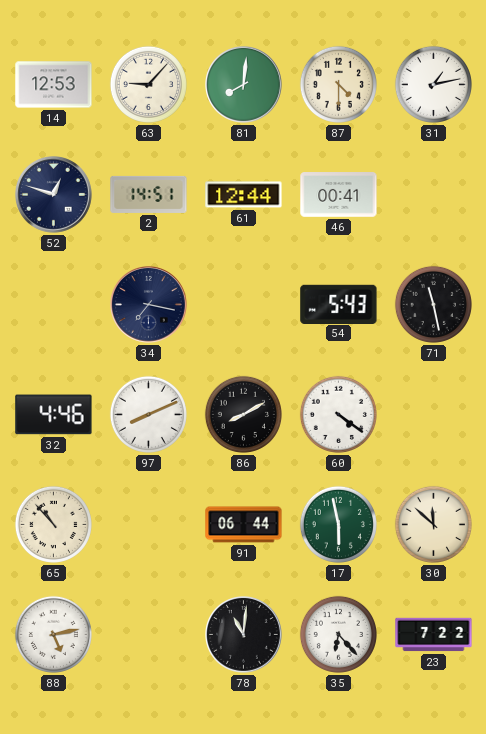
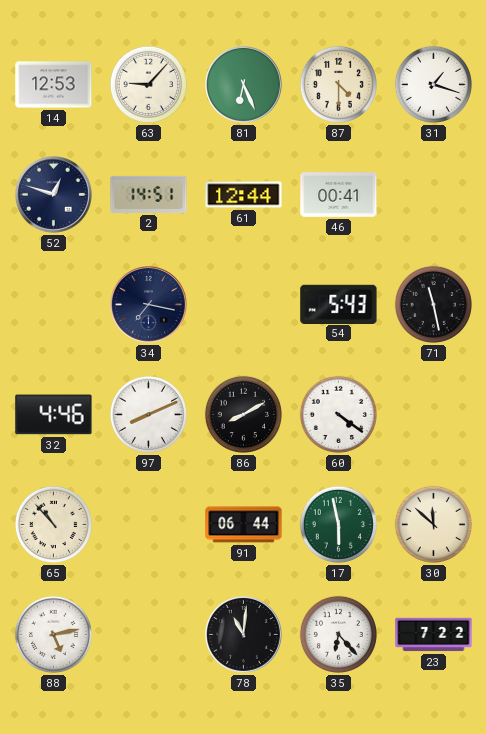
81: 8:01 -> 6:26 (244, 85)
31: 1:13 -> 1:18 (433, 84)
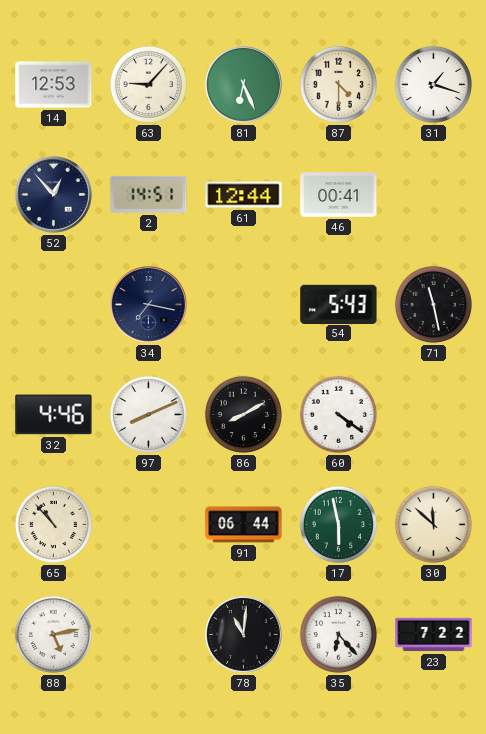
52: 12:48 -> 12:53 (54, 195)
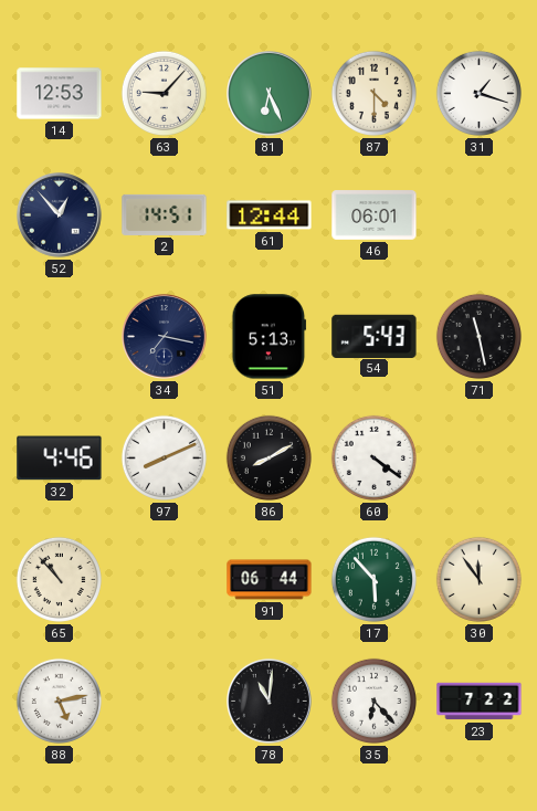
46: 00:41 -> 06:01 (375, 215)
51: none -> 5:13 (270, 337)
17: 5:58 -> 5:53 (373, 579)
30: 11:52 -> 11:54 (478, 579)
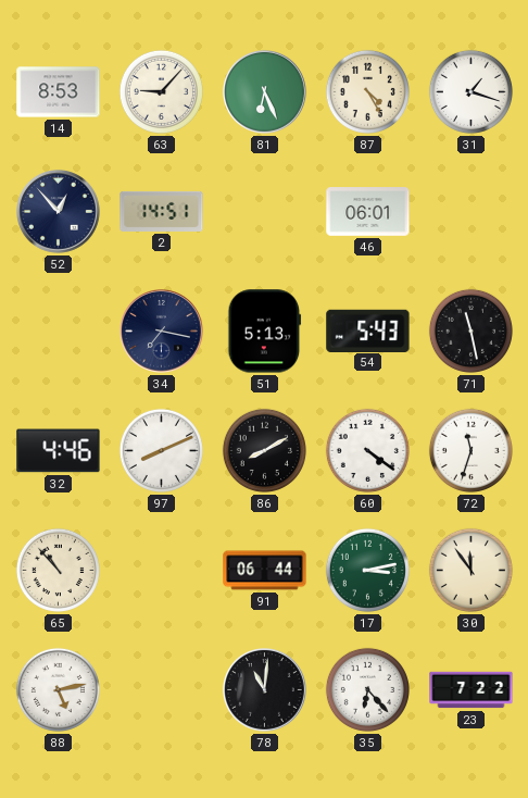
14: 12:53 -> 8:53 (59, 92)
87: 4:30 -> 4:25 (367, 91)
61: 12:44 -> none (270, 215)
72: none -> 11:33 (470, 450)
17: 5:53 -> 3:13 (367, 570)
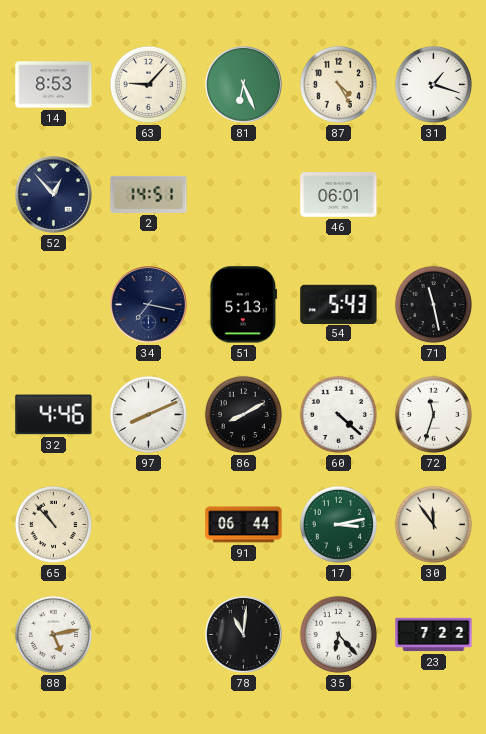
60: 4:21 -> 4:22 (338, 414)
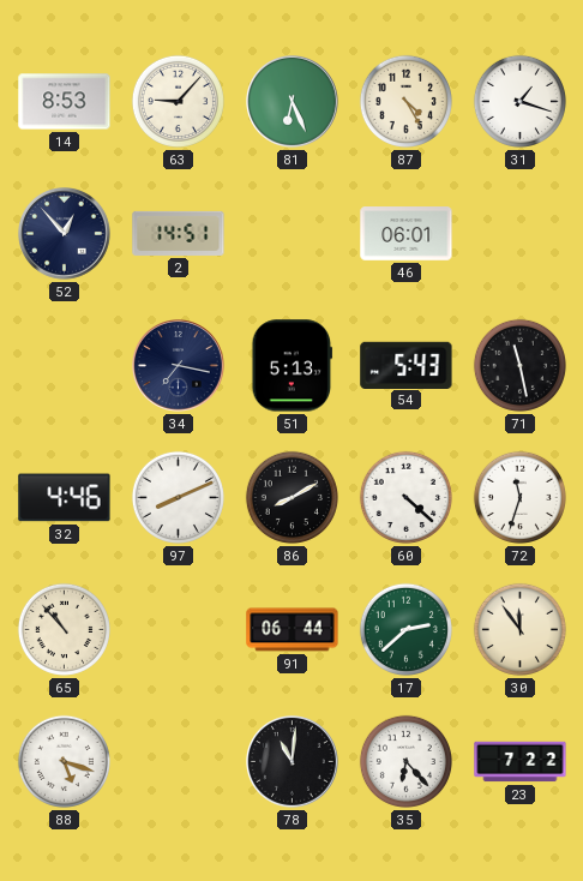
17: 3:13 -> 2:38 (405, 629)
88: 5:13 -> 5:18 (64, 761)
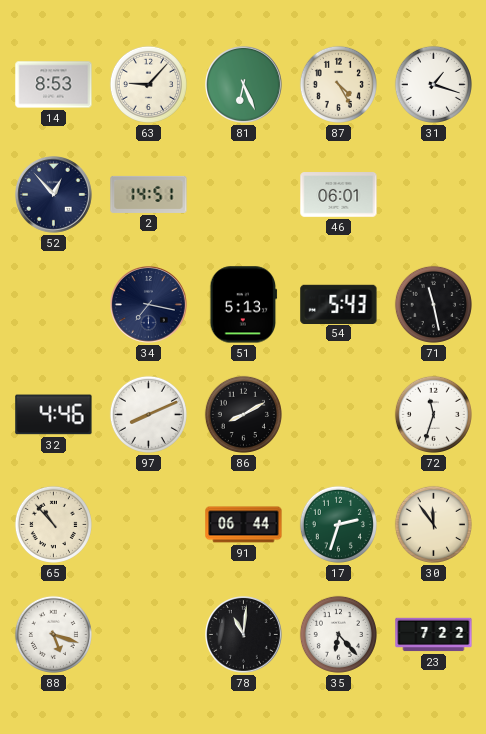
60: 4:22 -> none (405, 497)
17: 2:38 -> 2:33 (338, 524)
